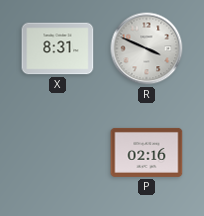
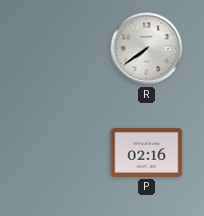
X: 8:31 -> none (58, 49)
R: 3:49 -> 7:39 (147, 49)
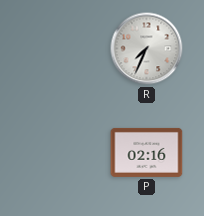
R: 7:39 -> 7:34 (147, 49)
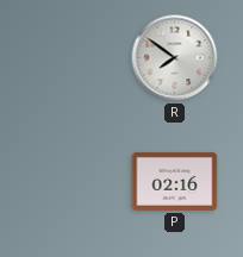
R: 7:34 -> 7:51 (175, 58)
